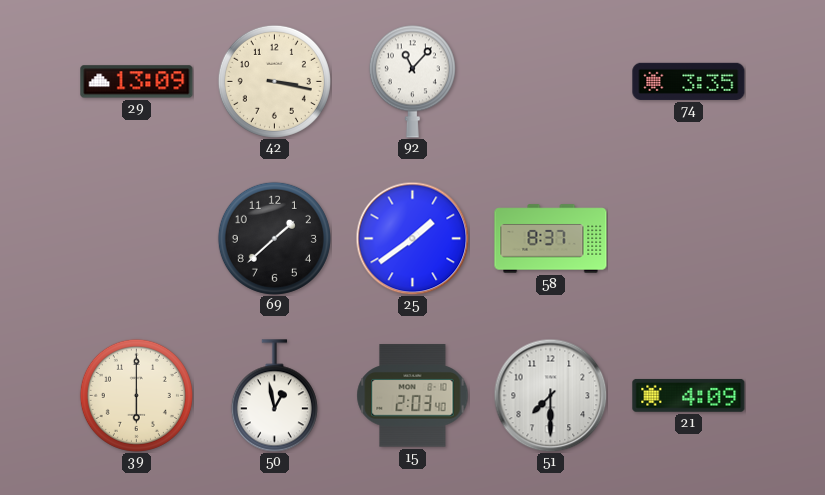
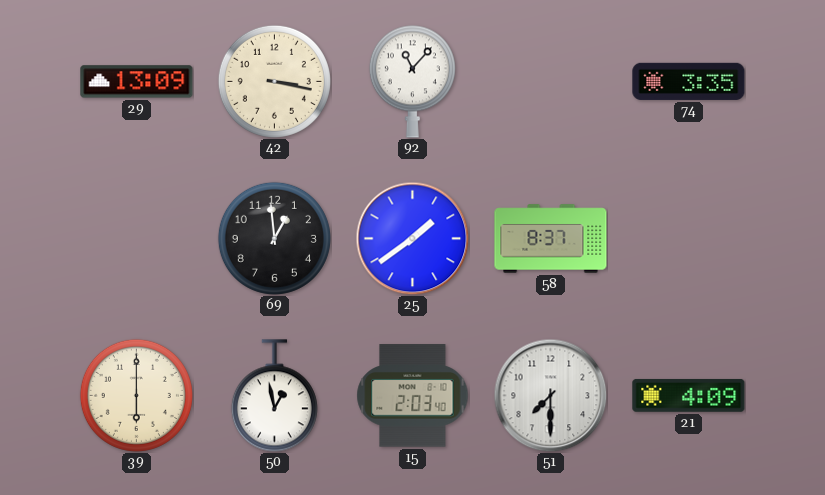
69: 1:38 -> 12:59 (274, 238)
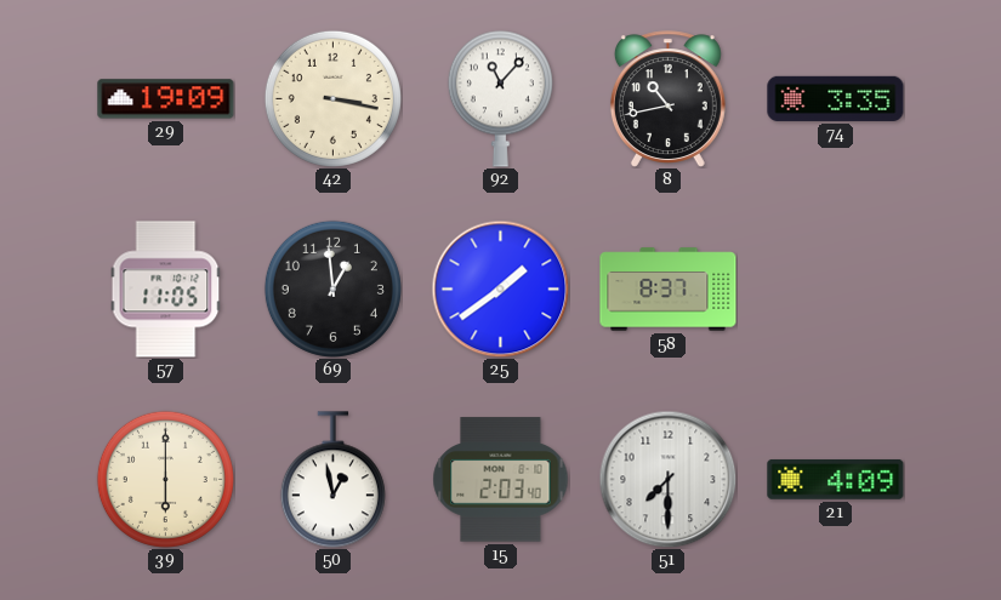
29: 13:09 -> 19:09 (166, 99)
8: none -> 10:43 (667, 99)
57: none -> 11:05 (166, 290)
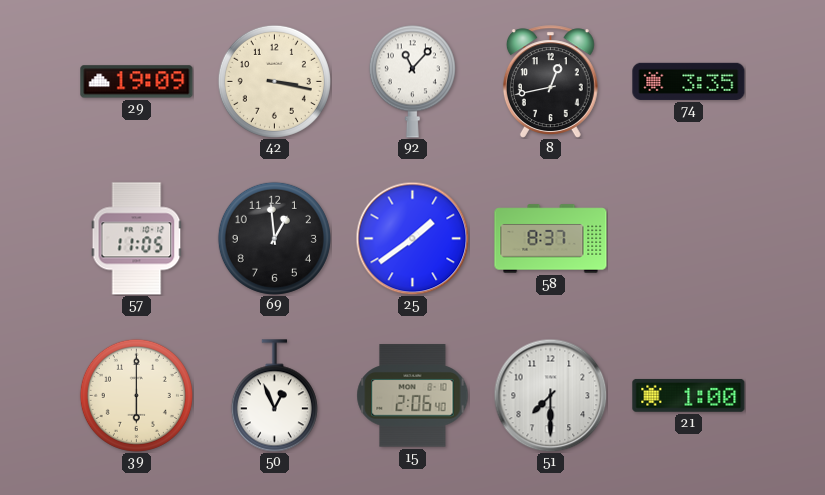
8: 10:43 -> 12:43 (550, 82)
50: 12:58 -> 12:56 (274, 396)
15: 2:03 -> 2:06 (413, 396)
21: 4:09 -> 1:00 (689, 396)
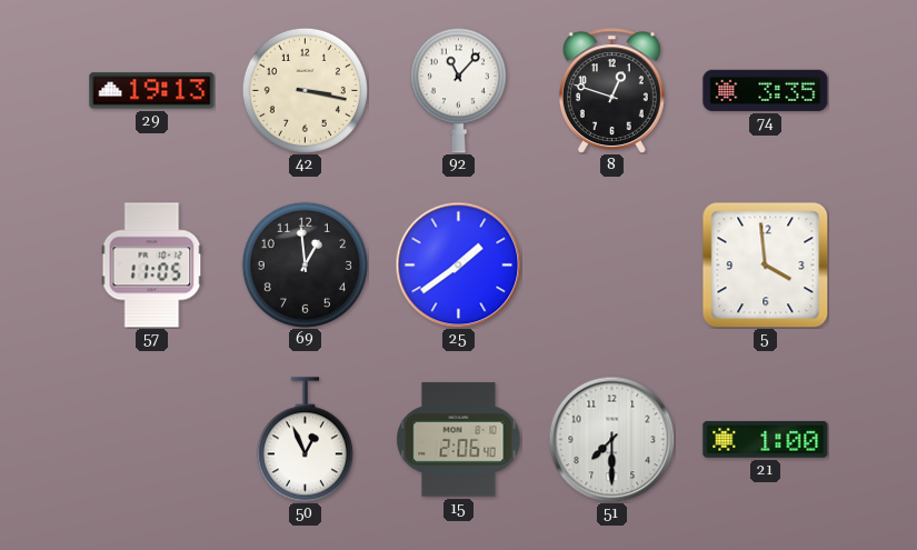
29: 19:09 -> 19:13 (152, 91)
8: 12:43 -> 12:48 (611, 91)
58: 8:37 -> none (551, 239)
5: none -> 3:59 (765, 264)
39: 6:00 -> none (136, 395)
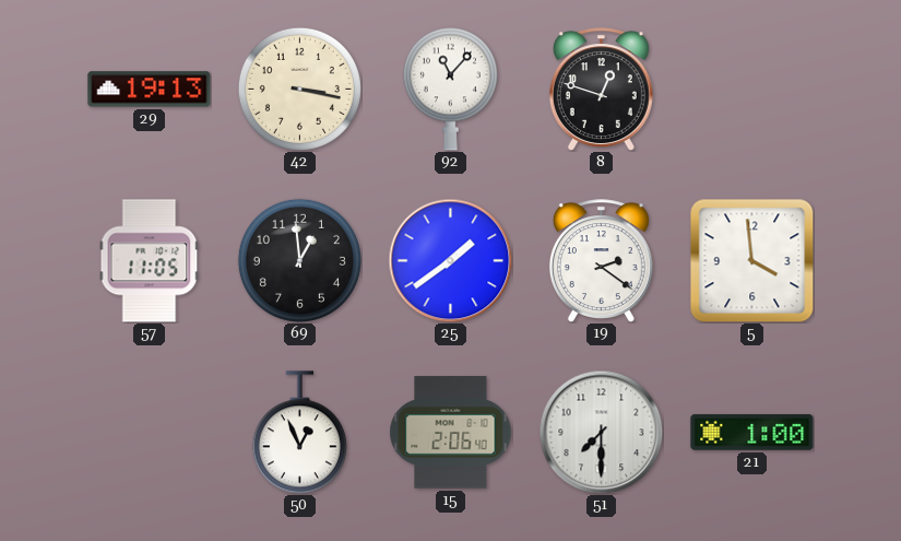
74: 3:35 -> none (766, 90)
19: none -> 2:21 (601, 261)
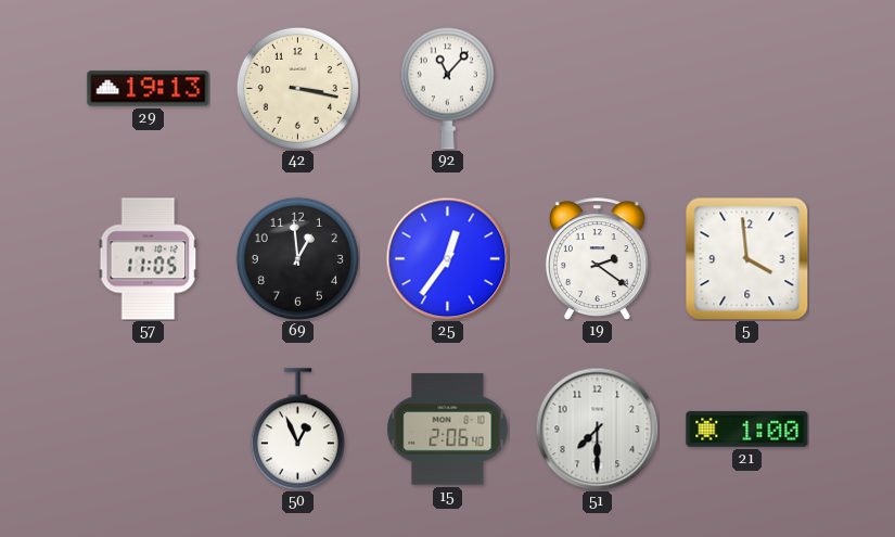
8: 12:48 -> none (601, 90)
25: 1:39 -> 12:36 (447, 258)
